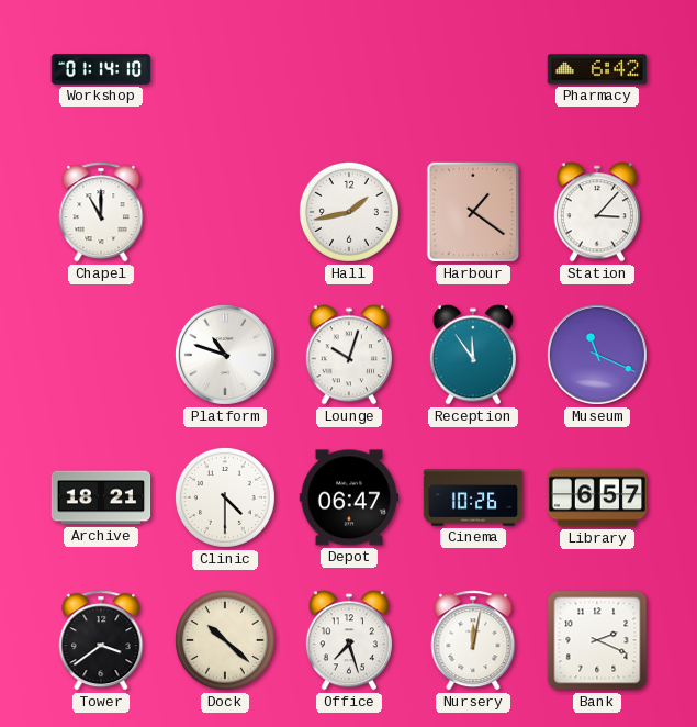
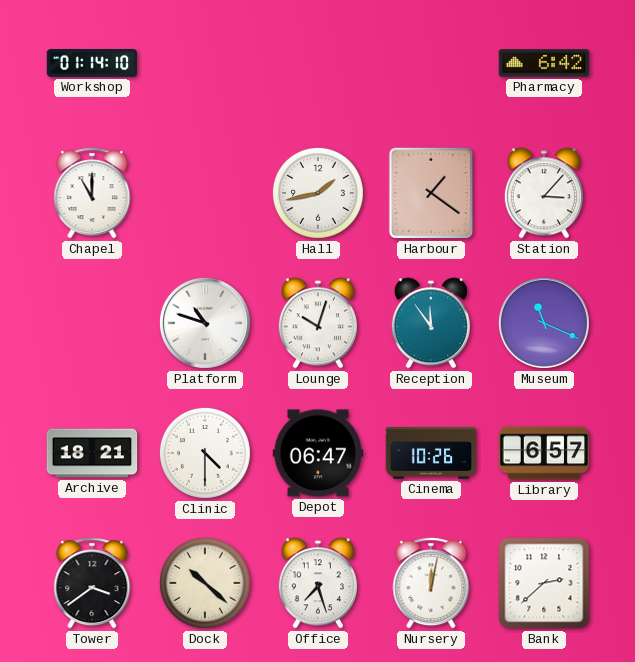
Bank: 2:19 -> 2:38 (544, 583)
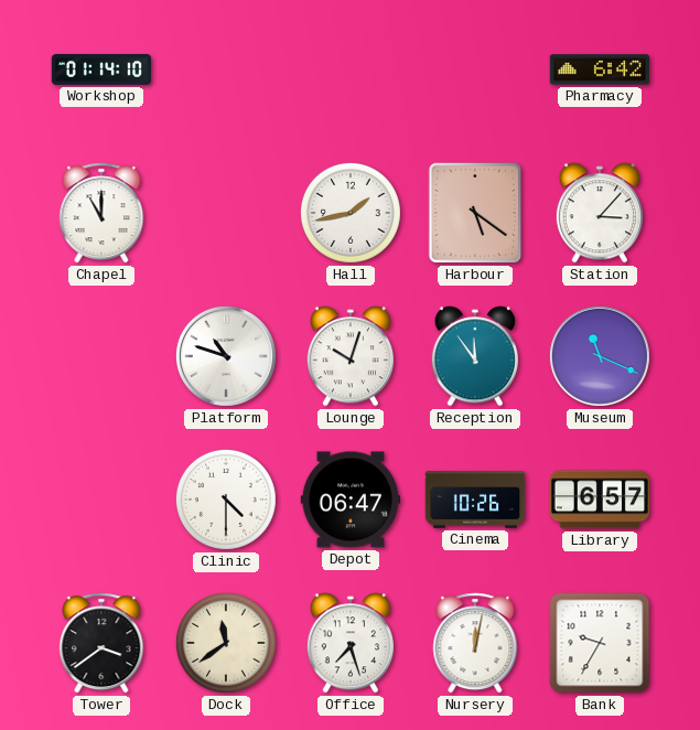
Harbour: 1:21 -> 5:21 (475, 213)
Archive: 18:21 -> none (92, 453)
Dock: 10:22 -> 11:39 (226, 643)
Bank: 2:38 -> 9:35 (600, 643)
